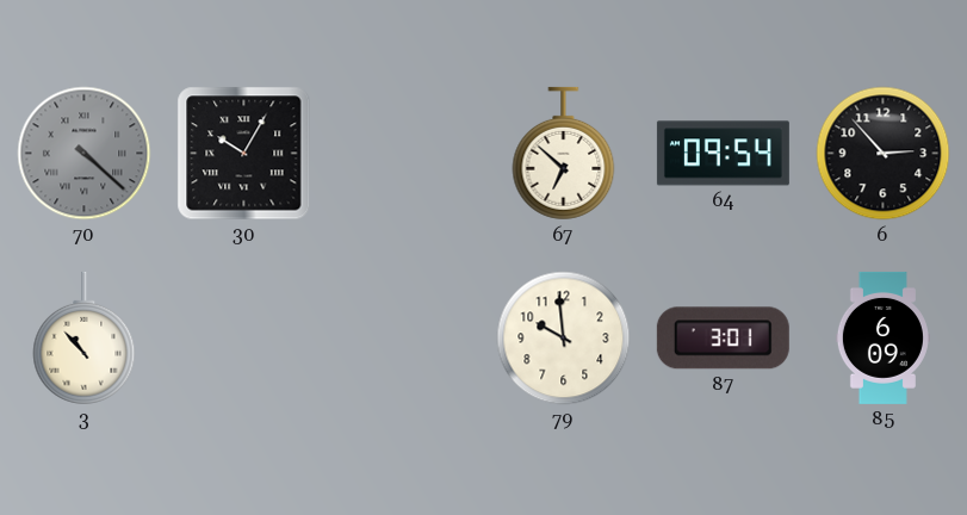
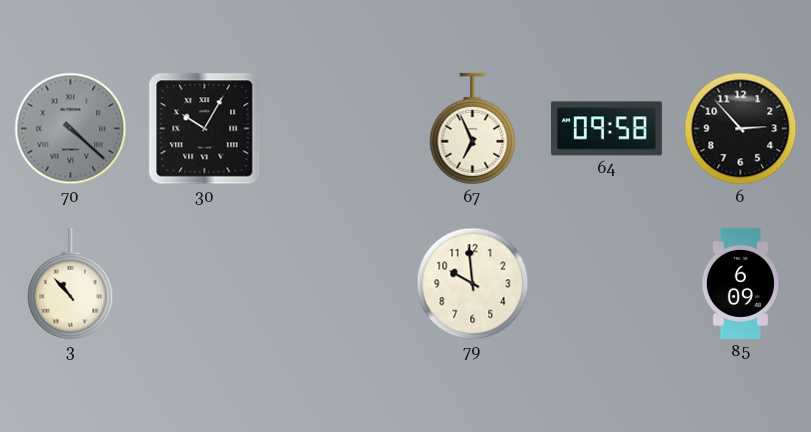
67: 6:52 -> 6:56 (473, 129)
64: 09:54 -> 09:58 (606, 129)
87: 3:01 -> none (723, 339)
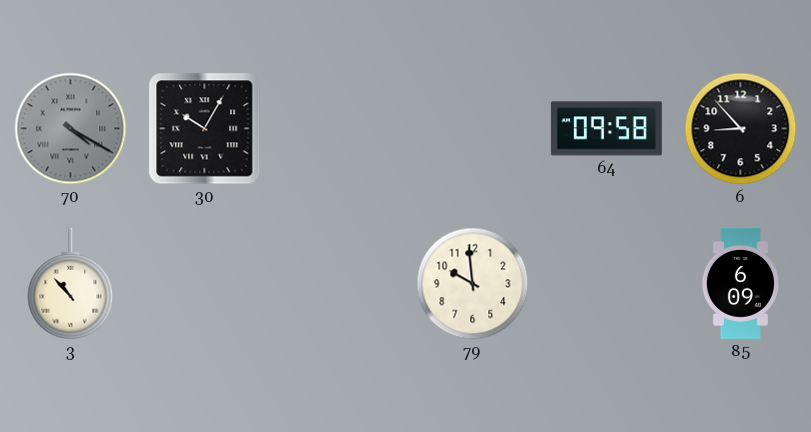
70: 4:22 -> 4:20 (71, 129)
67: 6:56 -> none (473, 129)
6: 2:53 -> 8:53 (741, 129)
